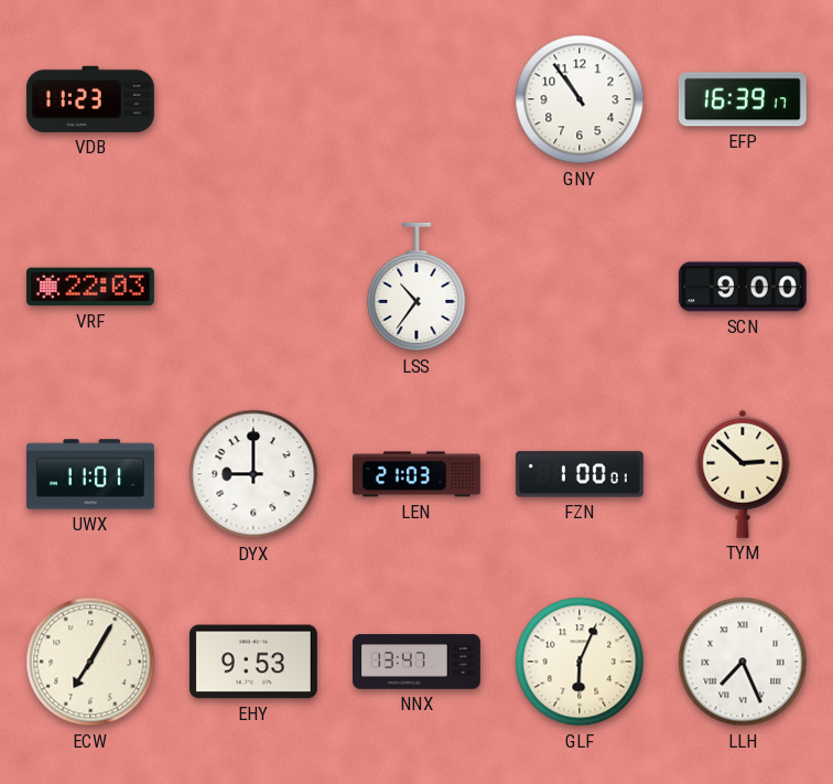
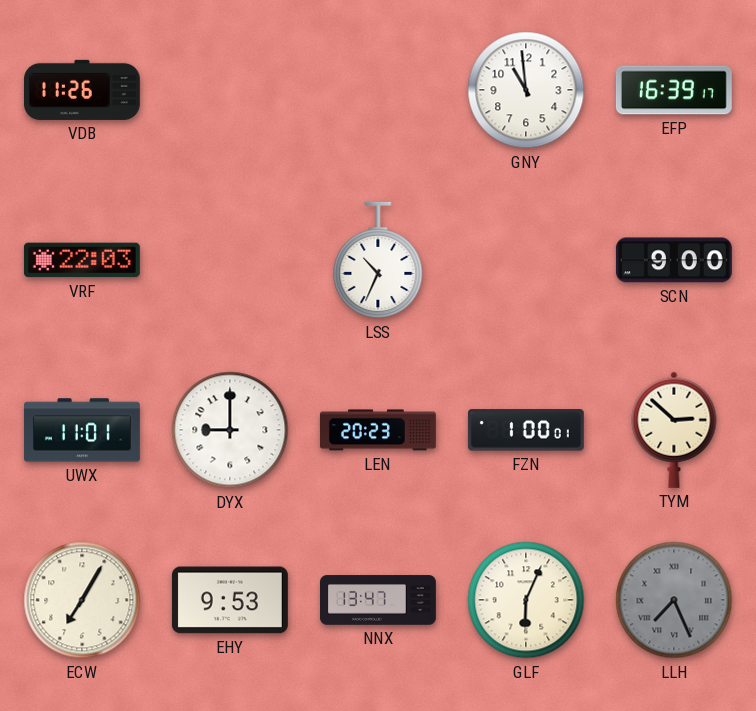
VDB: 11:23 -> 11:26 (82, 90)
GNY: 10:54 -> 10:59 (526, 90)
LSS: 10:36 -> 10:34 (378, 260)
LEN: 21:03 -> 20:23 (378, 430)
LLH dial: white -> grey (674, 600)
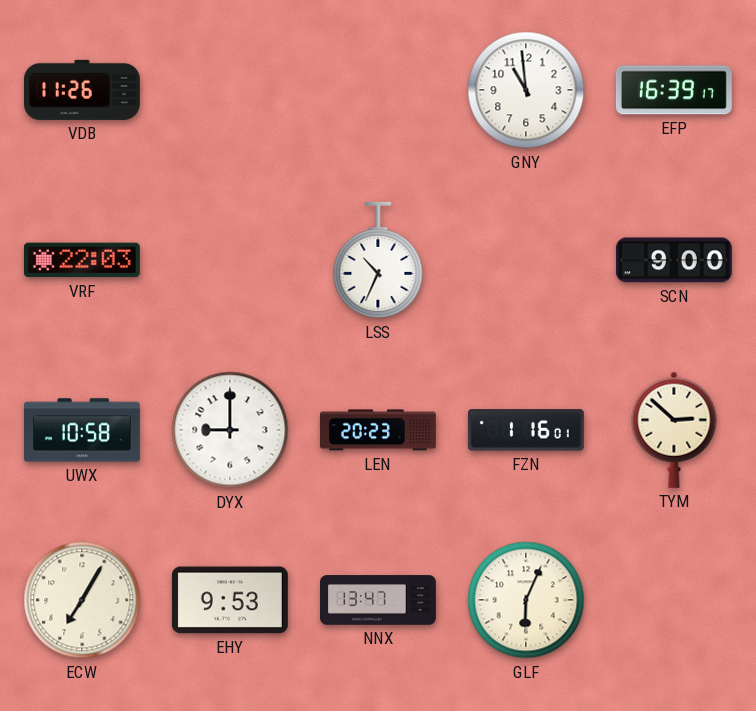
UWX: 11:01 -> 10:58 (82, 430)
FZN: 1:00 -> 1:16 (526, 430)
LLH: 7:26 -> none (674, 600)
